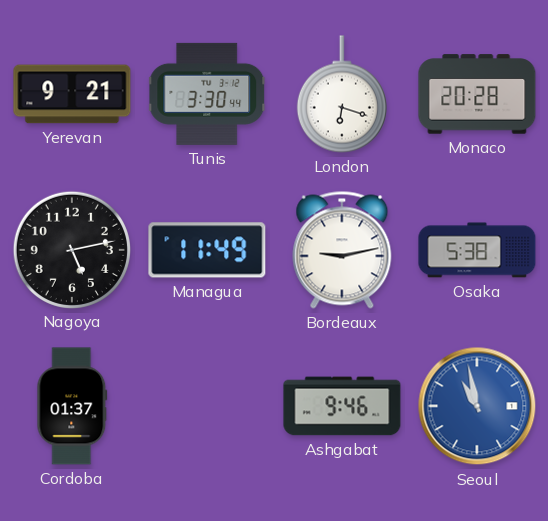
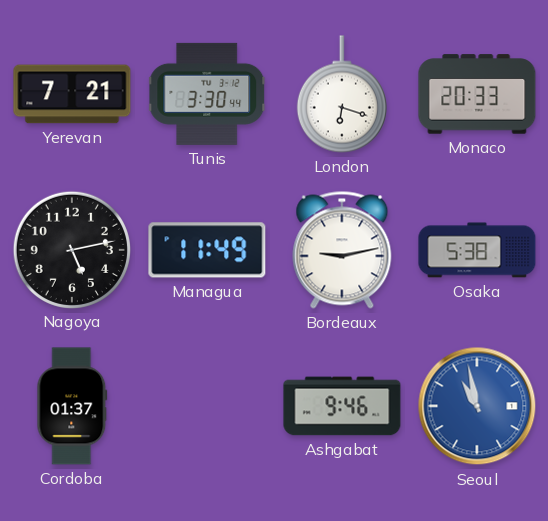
Yerevan: 9:21 -> 7:21 (72, 94)
Monaco: 20:28 -> 20:33 (477, 94)
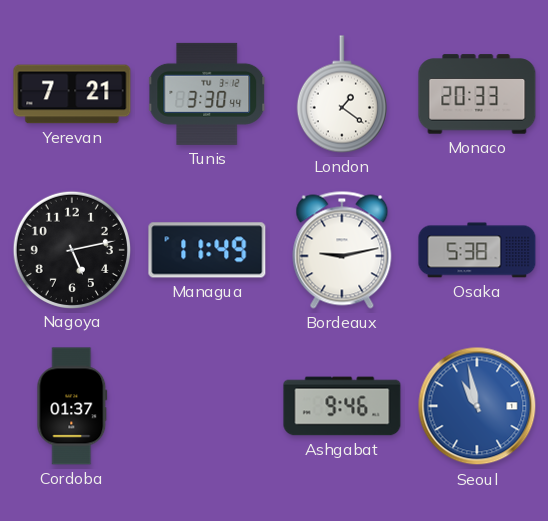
London: 6:18 -> 1:21 (342, 94)
